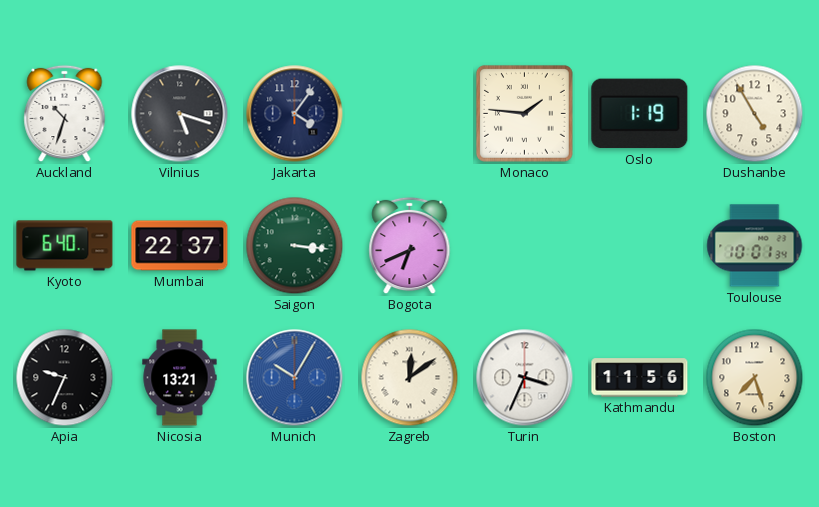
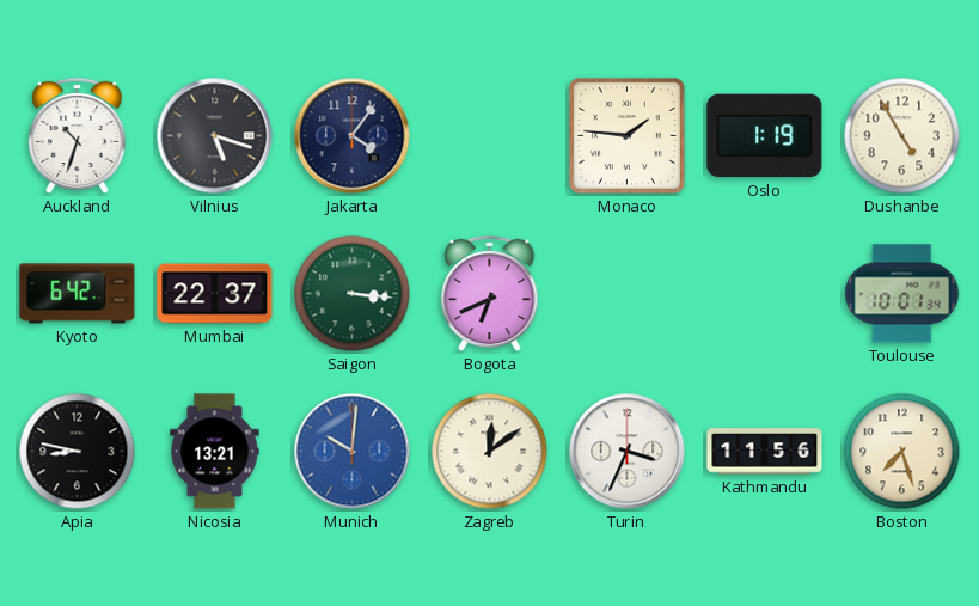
Kyoto: 6:40 -> 6:42 (78, 294)
Apia: 9:34 -> 8:47 (78, 452)
Munich: 10:05 -> 10:01 (353, 452)
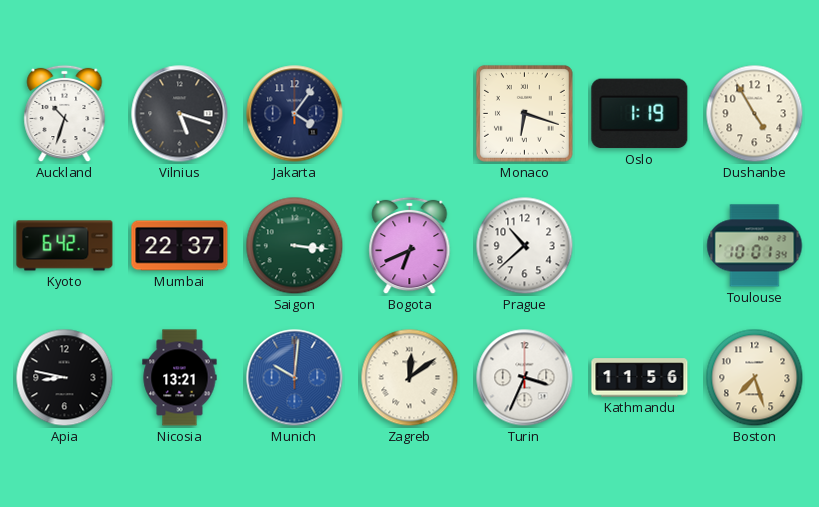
Monaco: 1:46 -> 6:18 (524, 113)
Prague: none -> 10:38 (525, 246)
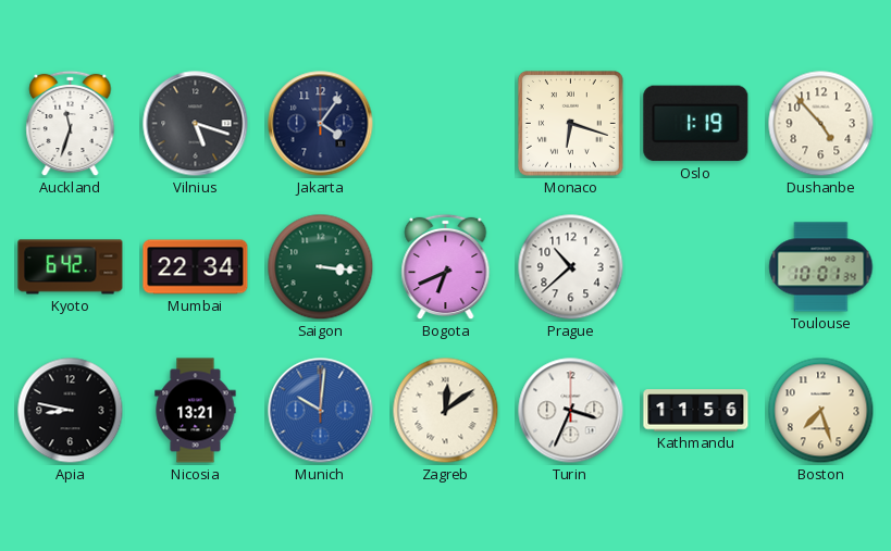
Auckland: 10:33 -> 11:33 (71, 124)
Dushanbe: 4:55 -> 4:53 (821, 124)
Mumbai: 22:37 -> 22:34 (196, 267)
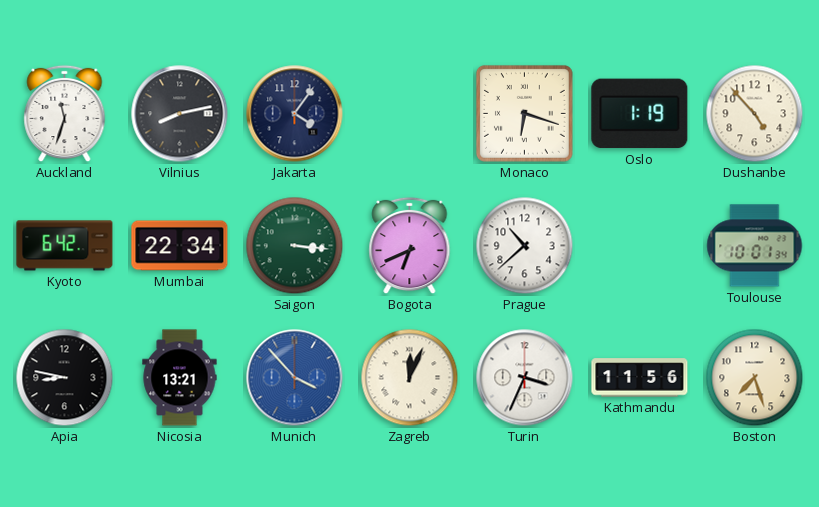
Vilnius: 5:18 -> 8:13 (180, 114)
Munich: 10:01 -> 3:53 (295, 378)
Zagreb: 12:09 -> 12:04 (410, 378)
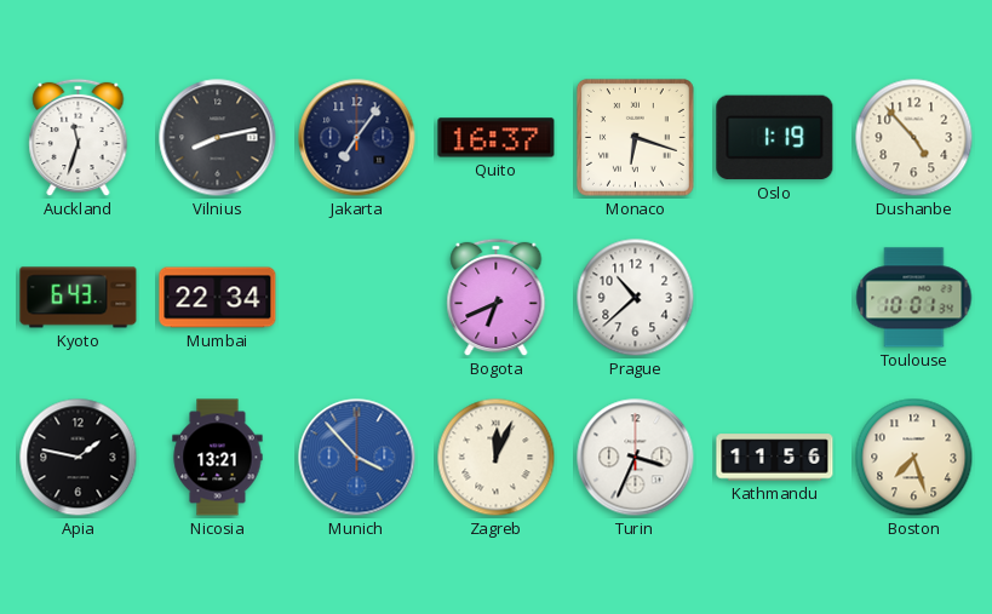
Jakarta: 4:06 -> 7:06 (357, 138)
Quito: none -> 16:37 (497, 138)
Kyoto: 6:42 -> 6:43 (79, 298)
Saigon: 3:16 -> none (295, 246)
Apia: 8:47 -> 1:47 (79, 458)
